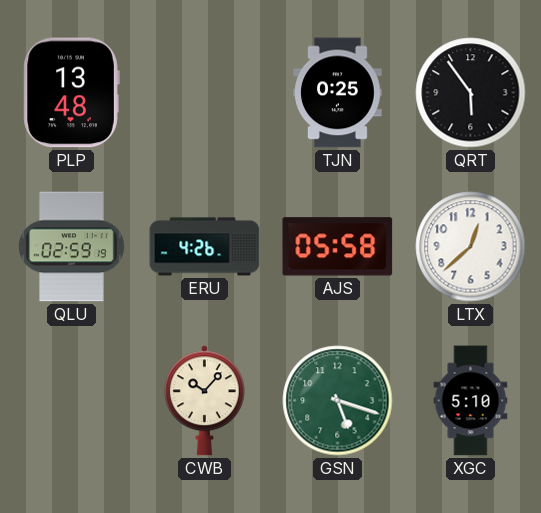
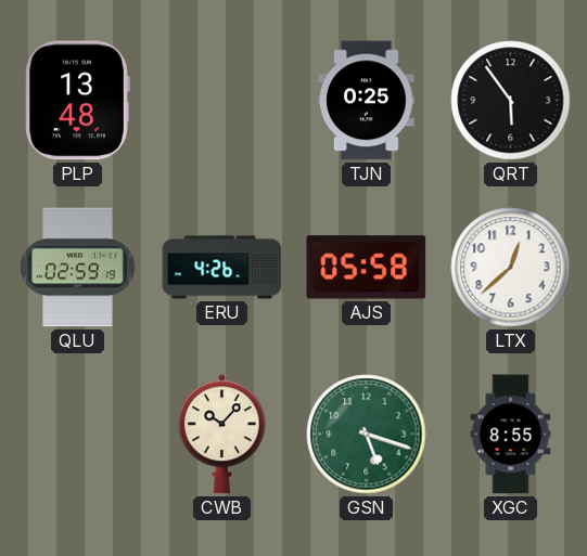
XGC: 5:10 -> 8:55 (511, 435)
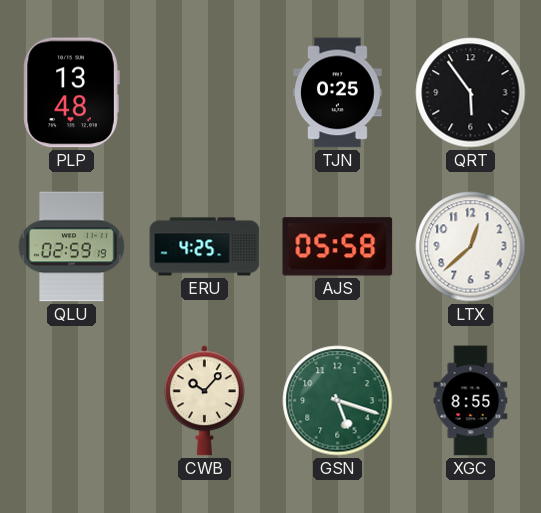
ERU: 4:26 -> 4:25 (205, 247)
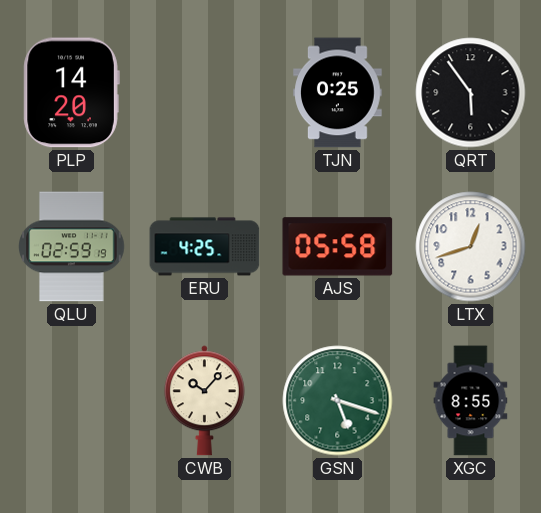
PLP: 13:48 -> 14:20 (71, 93)
LTX: 12:38 -> 12:42 (471, 247)
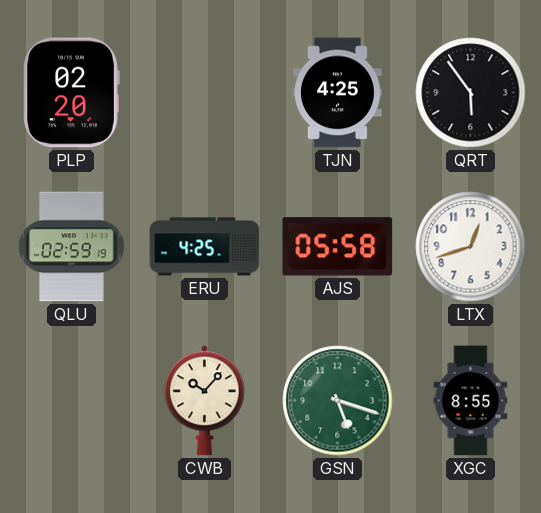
PLP: 14:20 -> 02:20 (71, 93)
TJN: 0:25 -> 4:25 (338, 93)
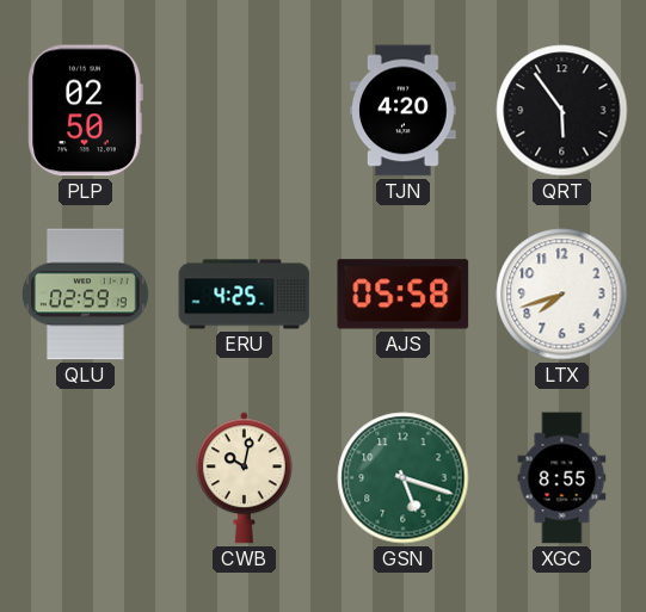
PLP: 02:20 -> 02:50 (85, 111)
TJN: 4:25 -> 4:20 (404, 111)
LTX: 12:42 -> 7:42 (562, 295)
CWB: 10:07 -> 10:02 (244, 478)
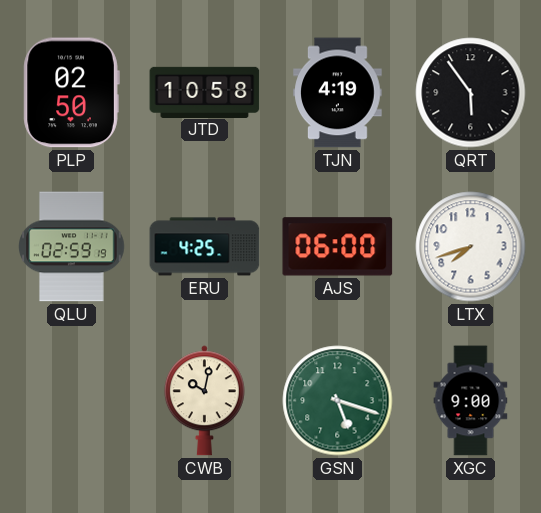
JTD: none -> 10:58 (205, 92)
TJN: 4:20 -> 4:19 (338, 93)
AJS: 05:58 -> 06:00 (338, 247)
XGC: 8:55 -> 9:00 (471, 401)
